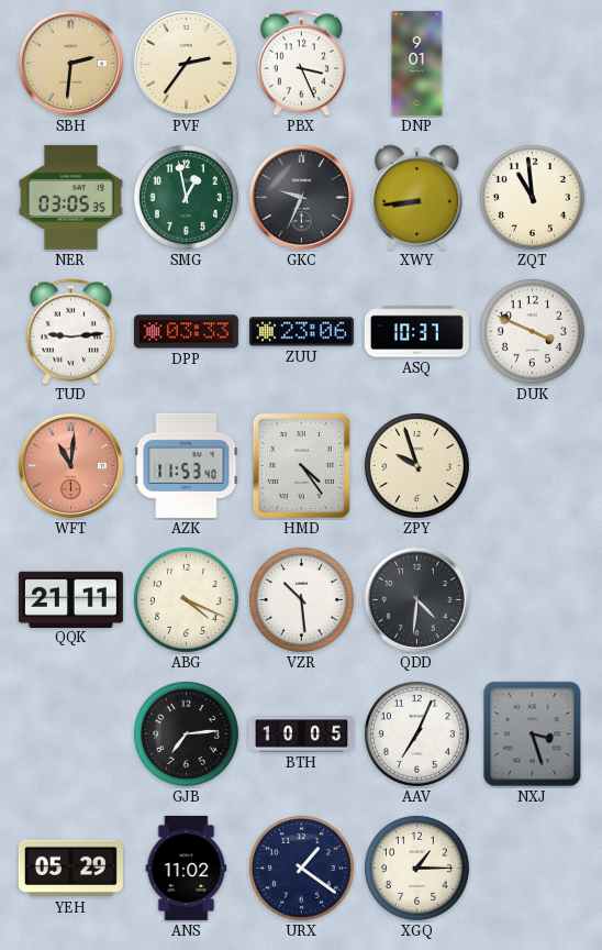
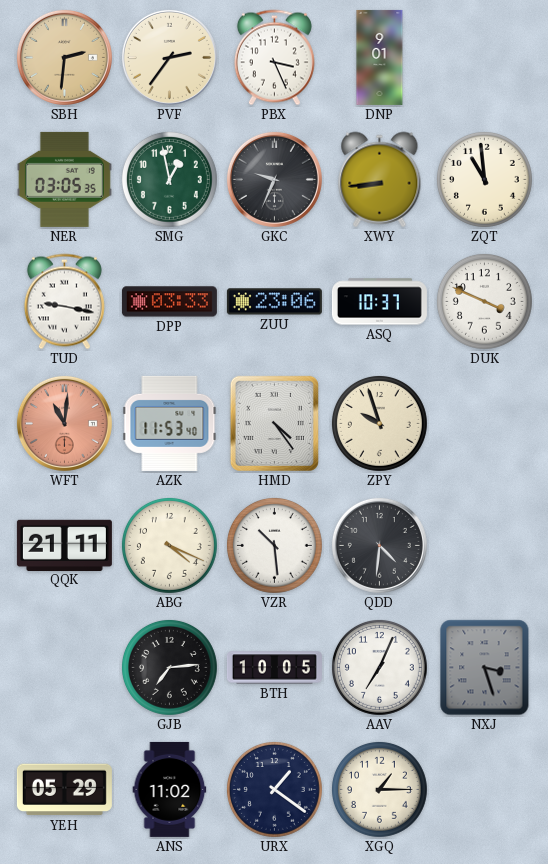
TUD: 9:14 -> 9:17 (64, 302)
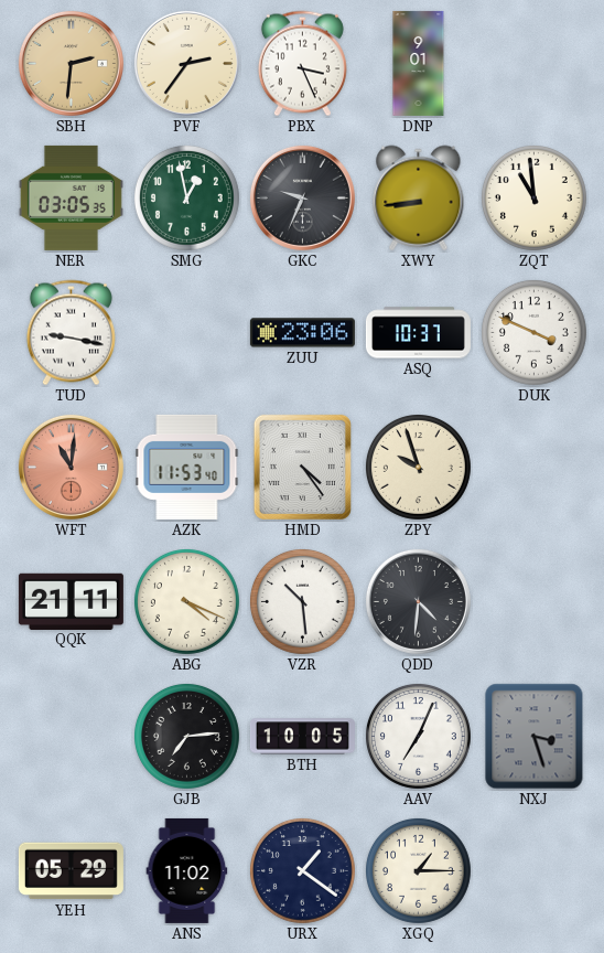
DPP: 03:33 -> none (169, 302)
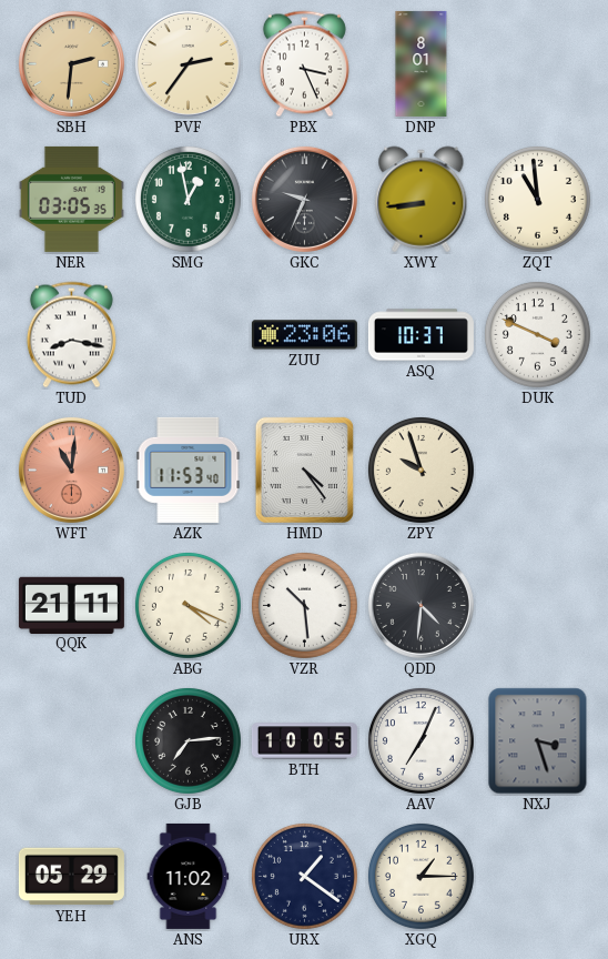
DNP: 9:01 -> 8:01 (422, 63)
TUD: 9:17 -> 8:17 (71, 335)
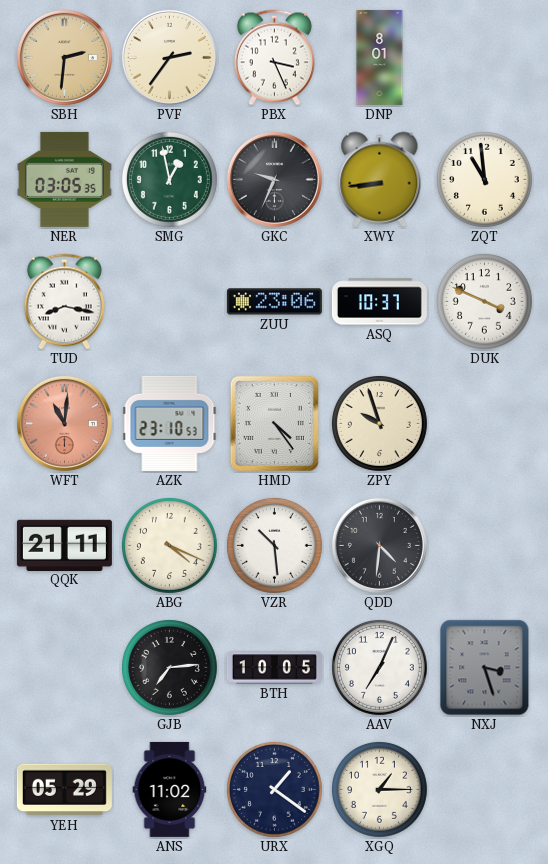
AZK: 11:53 -> 23:10 (170, 423)
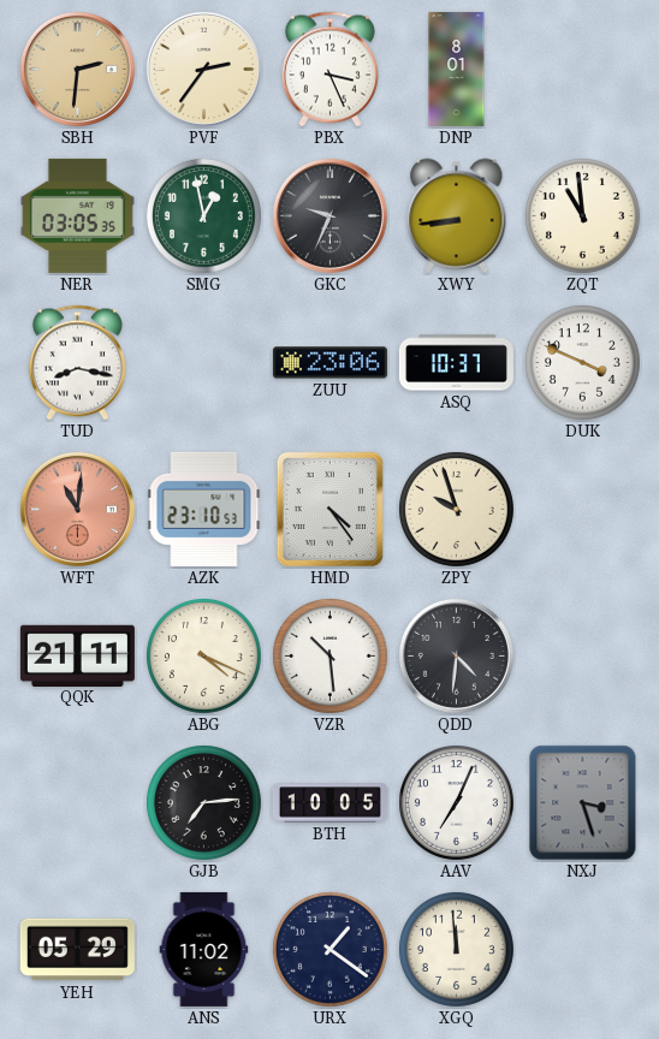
XGQ: 1:15 -> 11:59 (456, 949)
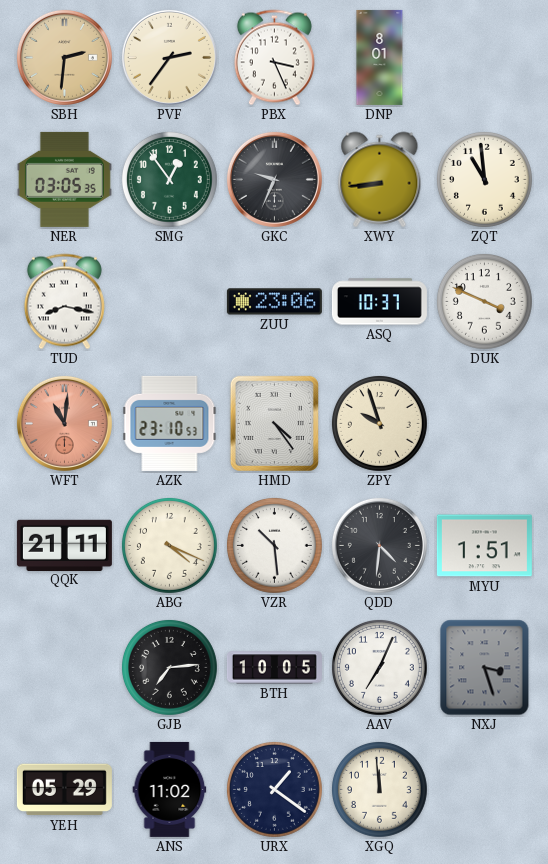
SMG: 12:58 -> 12:54 (169, 179)
MYU: none -> 1:51 (484, 546)
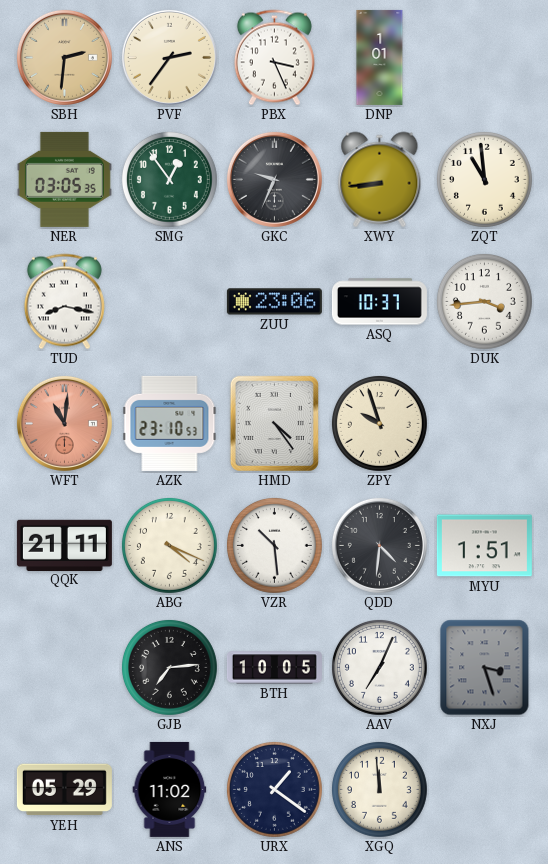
DNP: 8:01 -> 1:01 (380, 57)
DUK: 3:49 -> 3:44 (484, 301)
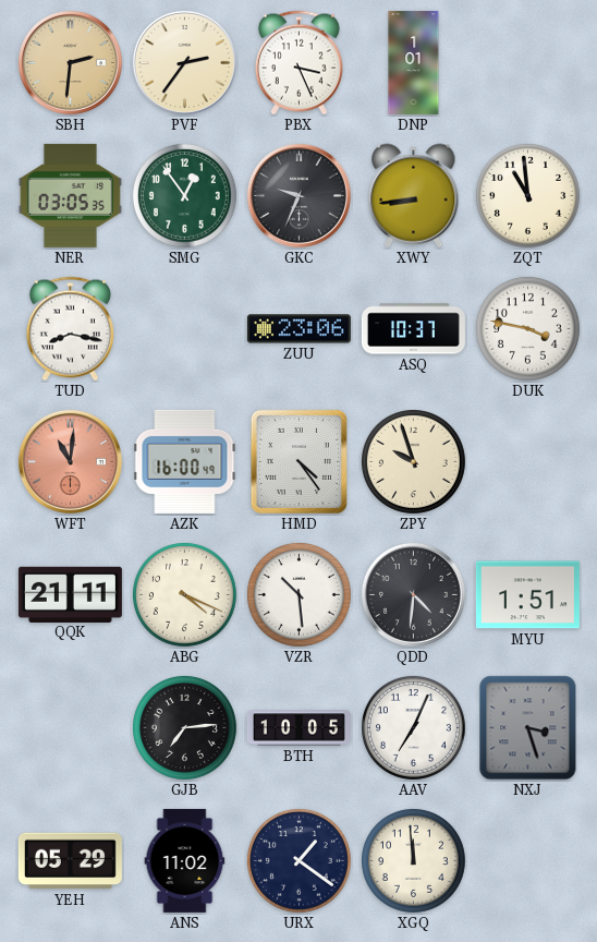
DUK: 3:44 -> 3:47 (527, 328)
AZK: 23:10 -> 16:00 (185, 461)
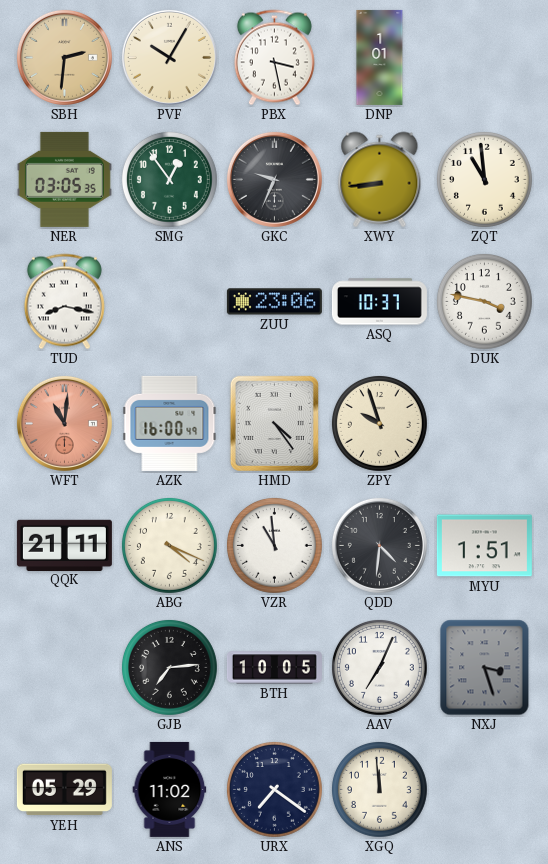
PVF: 2:36 -> 10:05 (169, 57)
PBX: 3:26 -> 3:28 (274, 58)
VZR: 10:29 -> 10:59 (274, 545)
URX: 1:21 -> 7:21 (274, 789)
